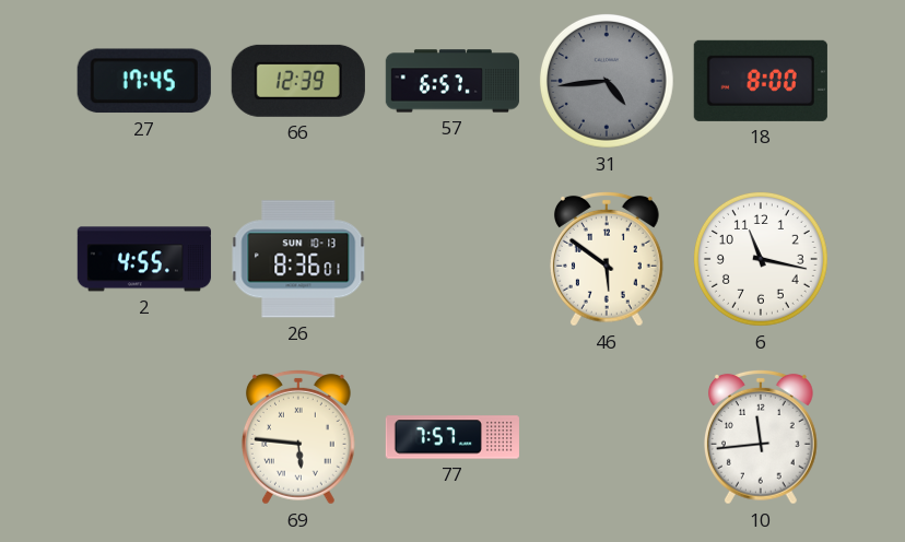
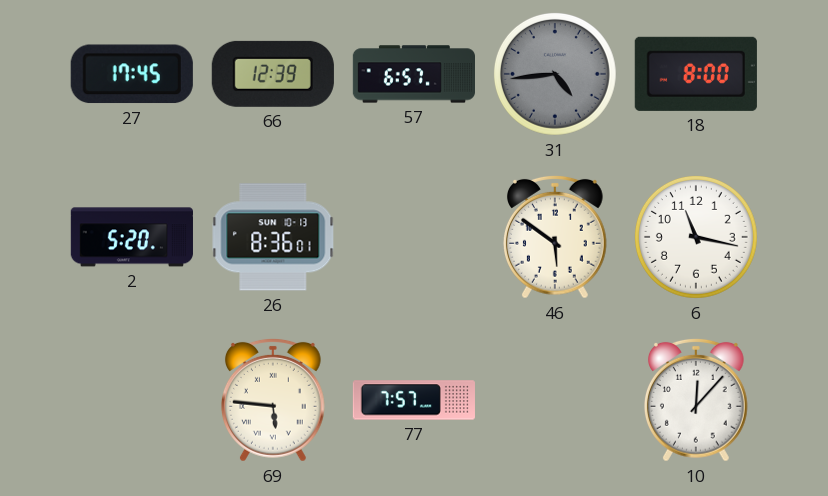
2: 4:55 -> 5:20 (132, 237)
10: 11:44 -> 12:07 (696, 400)
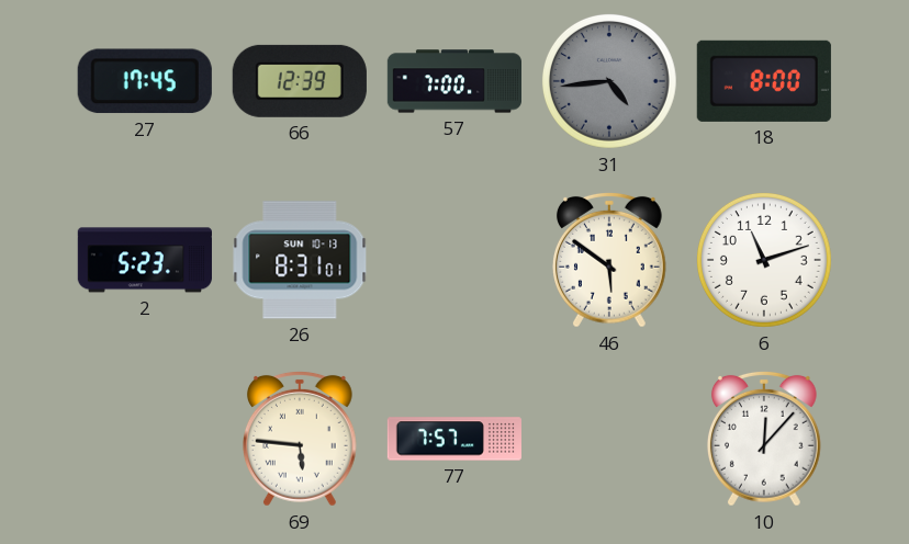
57: 6:57 -> 7:00 (453, 81)
2: 5:20 -> 5:23 (145, 260)
26: 8:36 -> 8:31 (300, 260)
6: 11:17 -> 11:12 (764, 260)
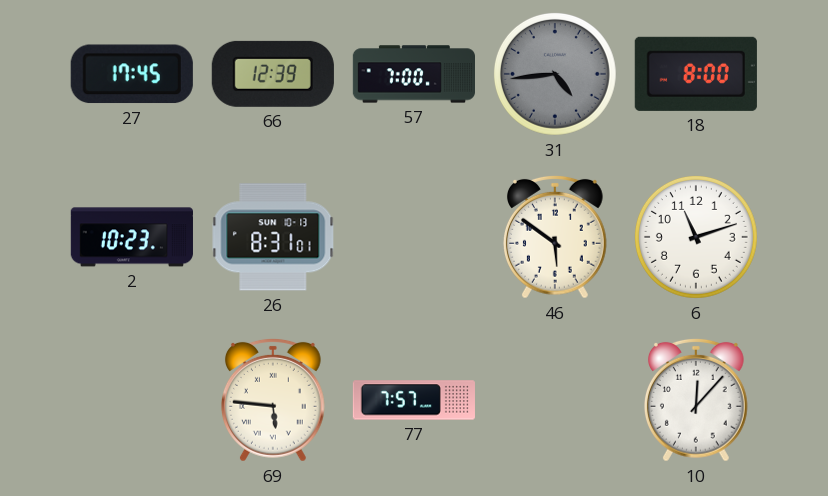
2: 5:23 -> 10:23 (132, 237)
